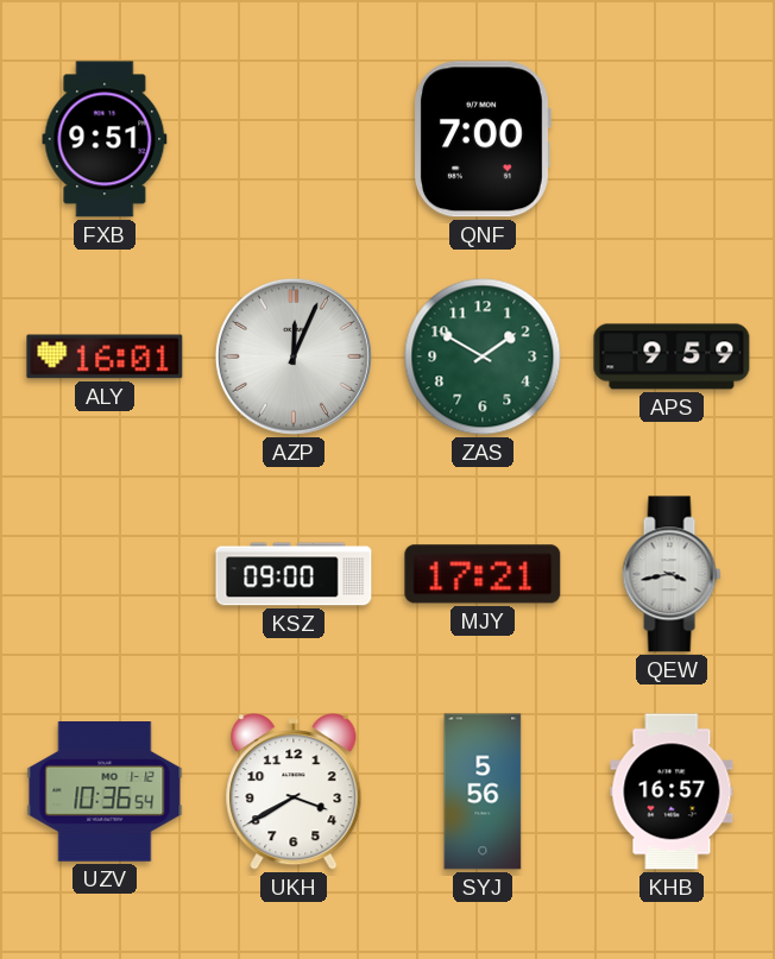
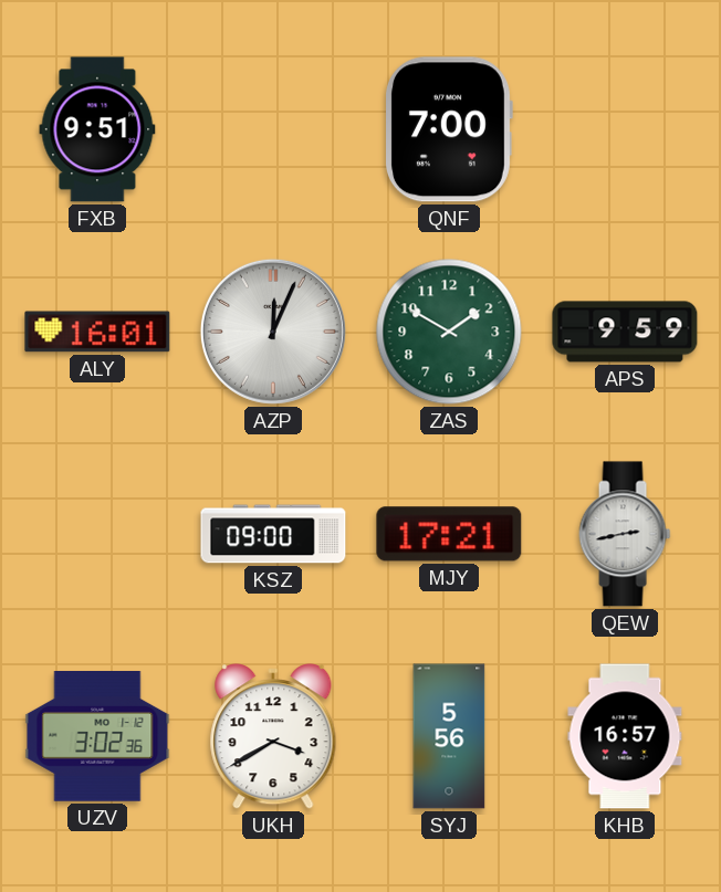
QEW: 3:43 -> 2:43 (625, 534)
UZV: 10:36 -> 3:02 (97, 737)
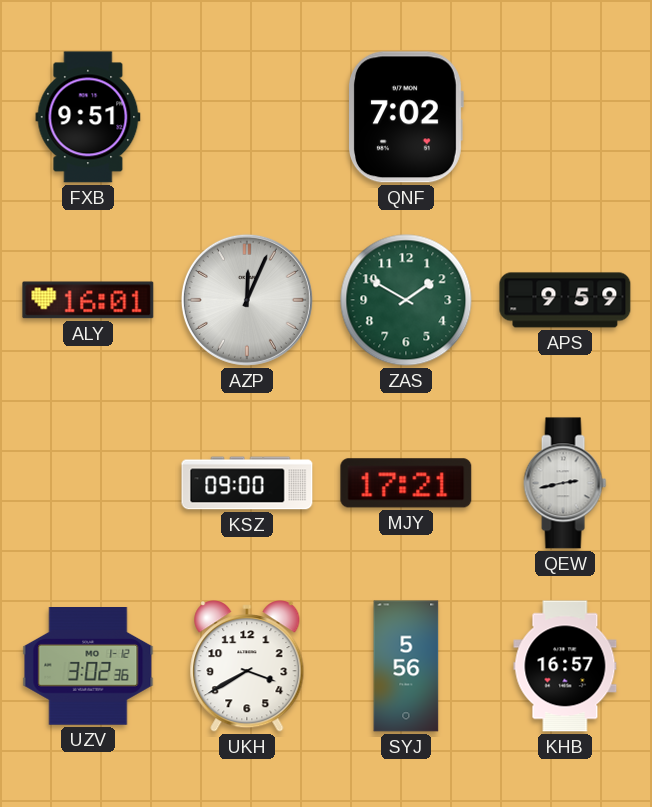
QNF: 7:00 -> 7:02 (406, 117)
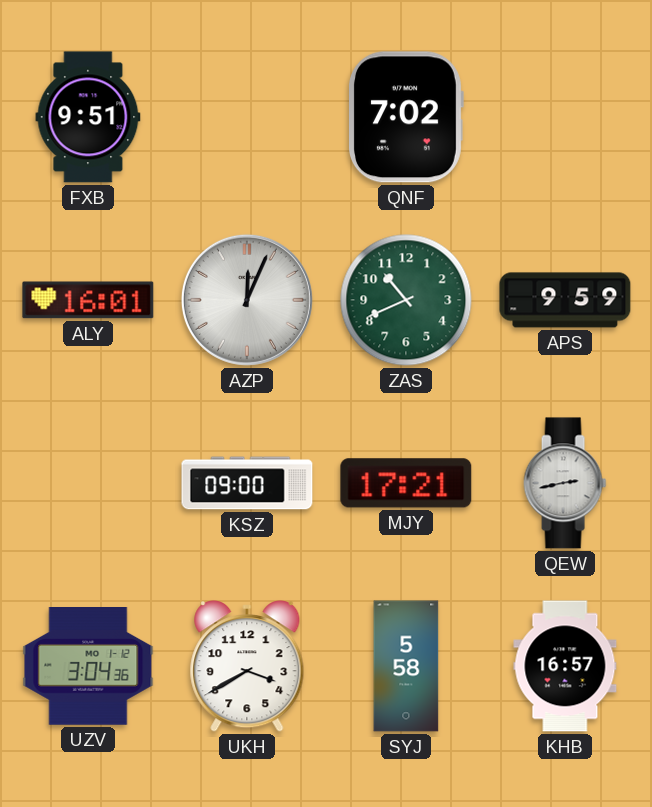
ZAS: 1:50 -> 10:41 (406, 300)
UZV: 3:02 -> 3:04 (88, 667)
SYJ: 5:56 -> 5:58 (406, 666)
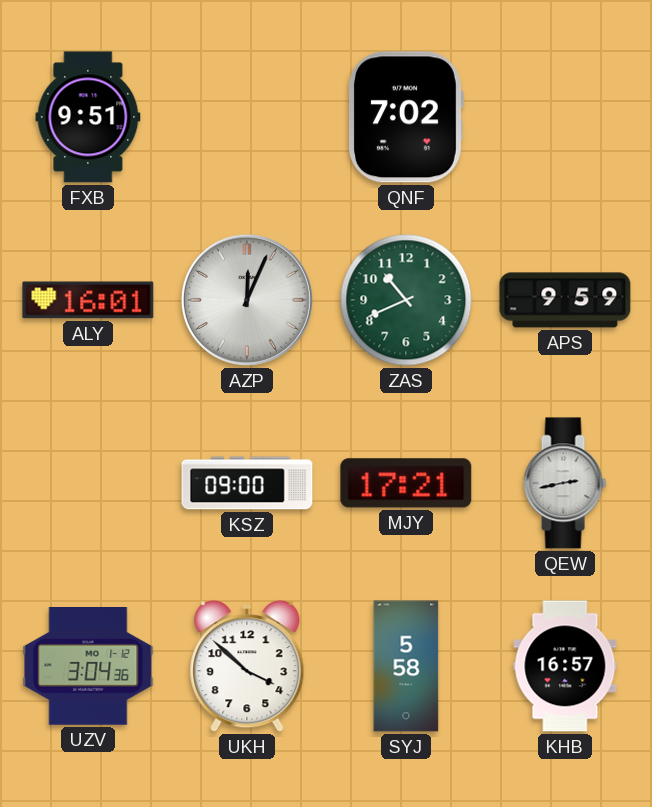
UKH: 3:40 -> 3:52 (247, 667)
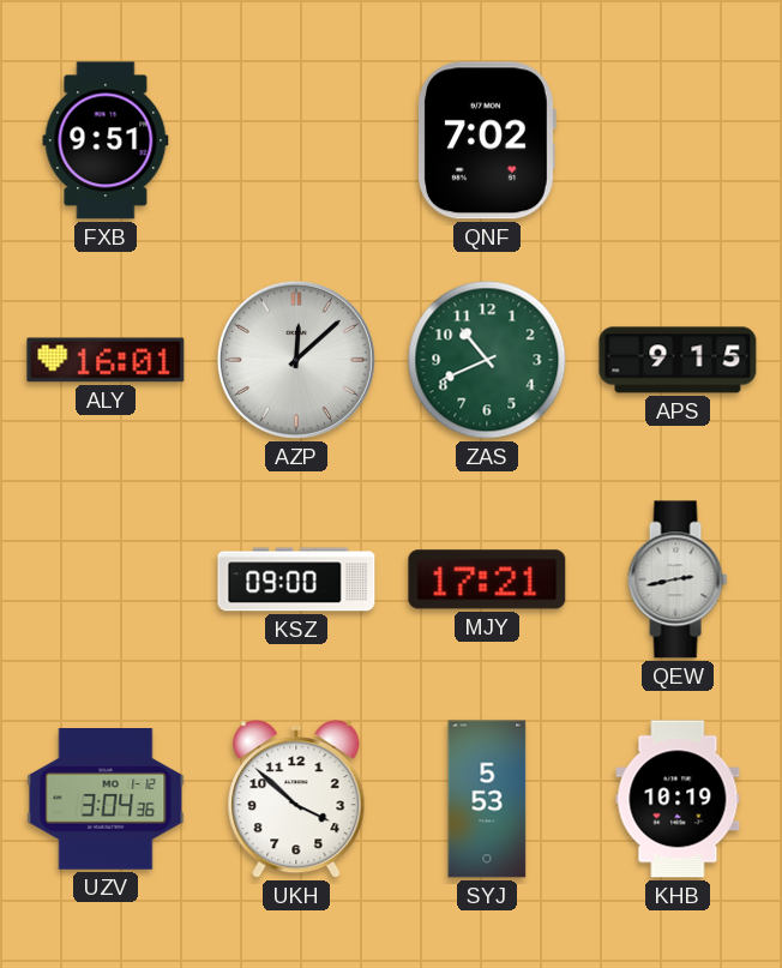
AZP: 12:04 -> 12:08 (296, 360)
APS: 9:59 -> 9:15 (678, 360)
SYJ: 5:58 -> 5:53 (487, 799)
KHB: 16:57 -> 10:19 (678, 799)
